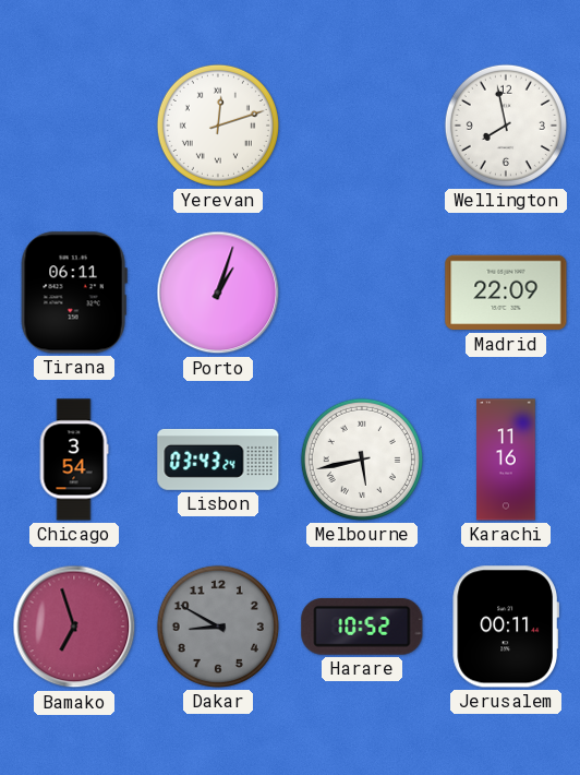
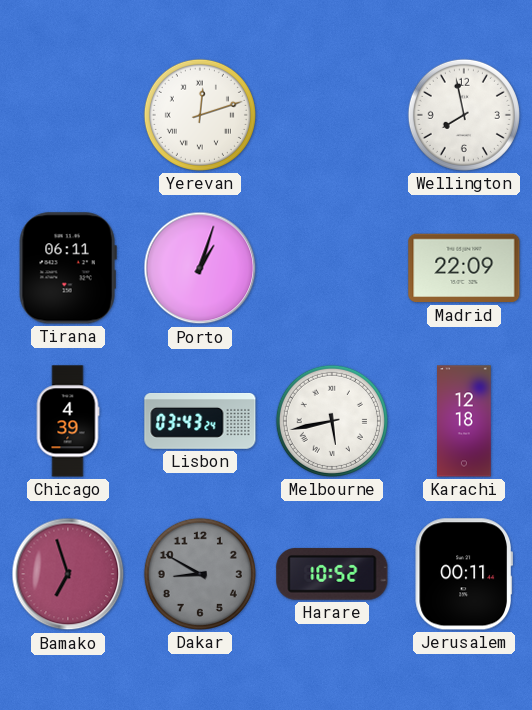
Chicago: 3:54 -> 4:39 (68, 421)
Karachi: 11:16 -> 12:18 (465, 421)
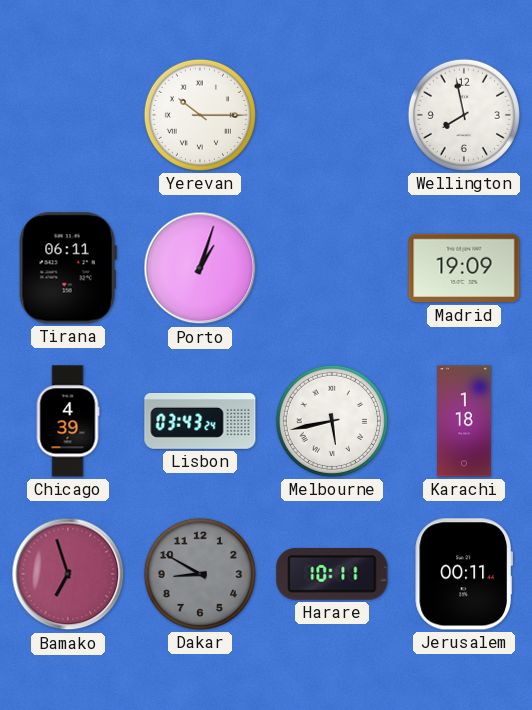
Yerevan: 12:12 -> 10:15 (200, 115)
Madrid: 22:09 -> 19:09 (464, 268)
Karachi: 12:18 -> 1:18 (465, 421)
Harare: 10:52 -> 10:11 (332, 574)
